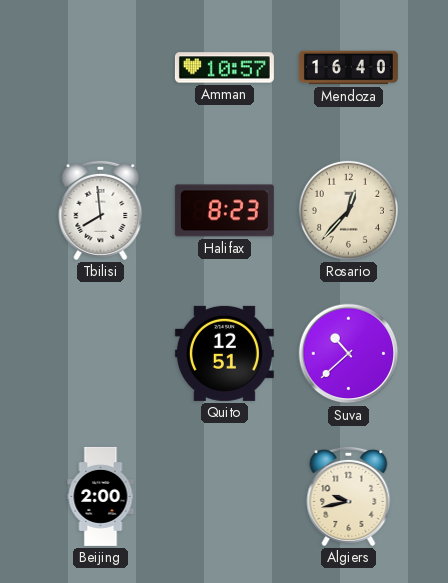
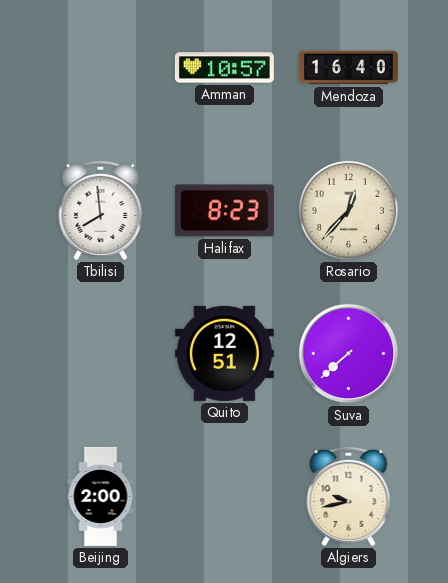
Suva: 10:38 -> 7:38 (349, 354)
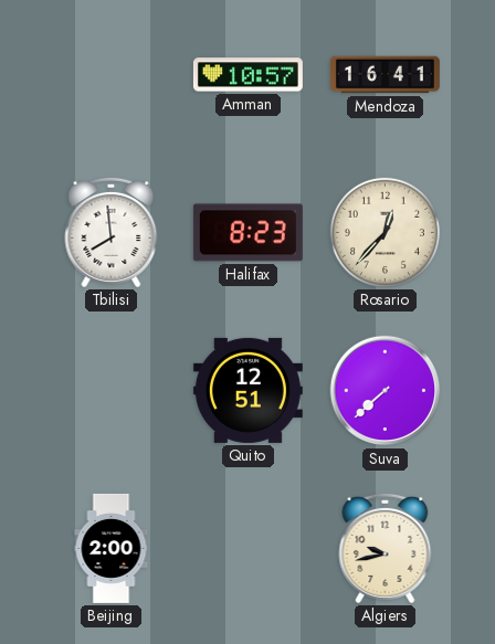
Mendoza: 16:40 -> 16:41 (385, 75)
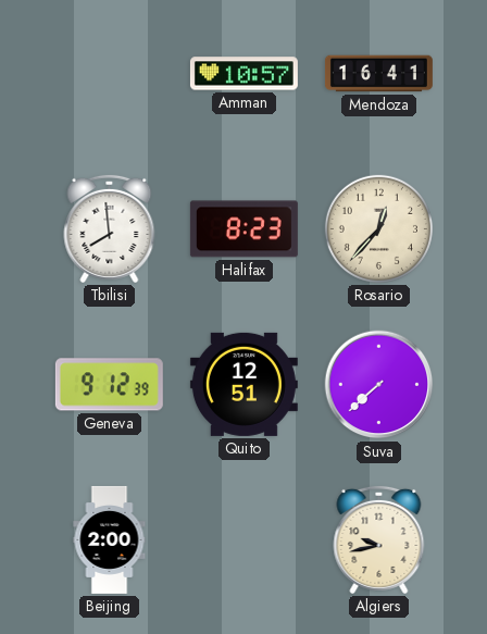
Geneva: none -> 9:12 (109, 385)
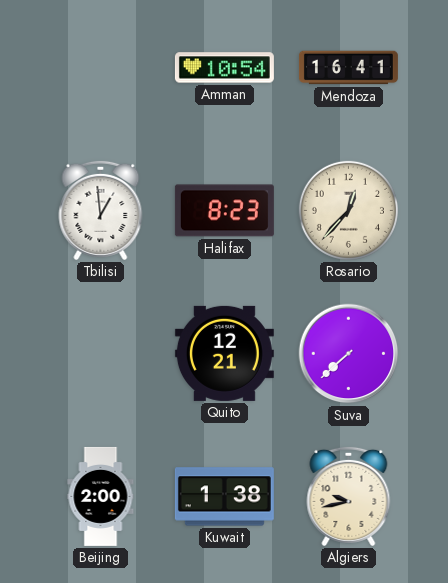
Amman: 10:57 -> 10:54 (224, 68)
Tbilisi: 7:59 -> 12:59 (101, 210)
Geneva: 9:12 -> none (109, 385)
Quito: 12:51 -> 12:21 (224, 353)
Kuwait: none -> 1:38 (224, 497)
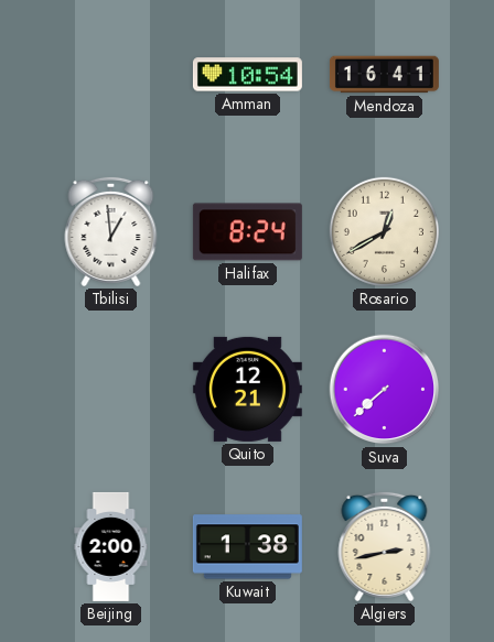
Halifax: 8:23 -> 8:24 (247, 232)
Rosario: 12:37 -> 12:40 (384, 231)
Algiers: 9:43 -> 2:43 (385, 546)
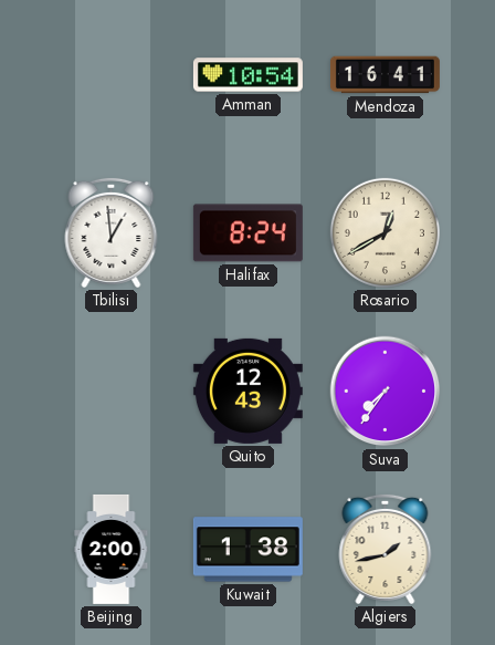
Quito: 12:21 -> 12:43 (247, 391)
Suva: 7:38 -> 7:36 (386, 392)
Algiers: 2:43 -> 1:43 (386, 549)
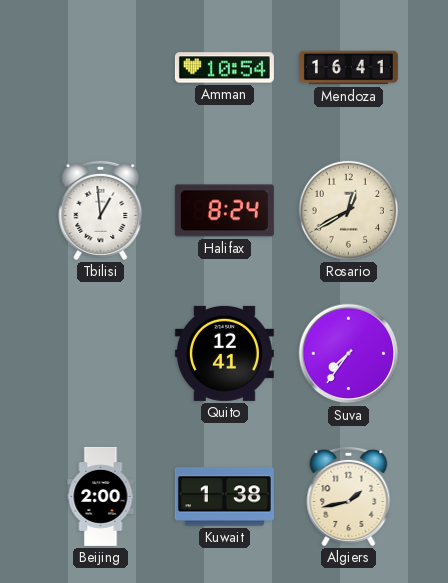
Quito: 12:43 -> 12:41 (224, 353)
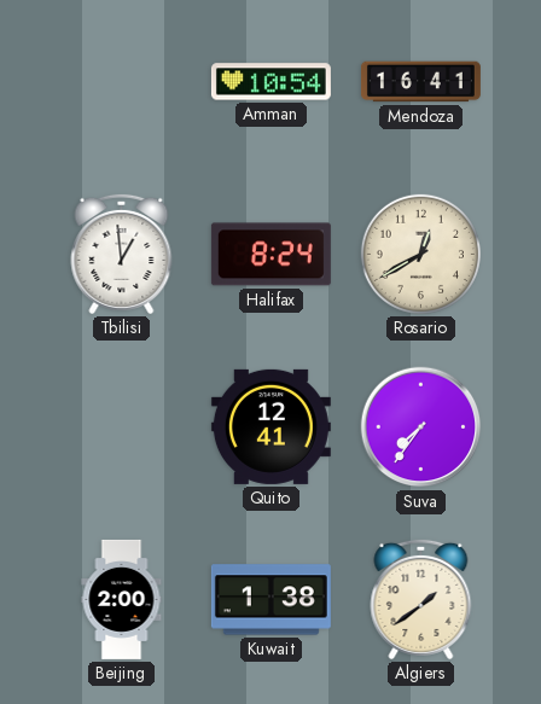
Algiers: 1:43 -> 1:39 (421, 599)
